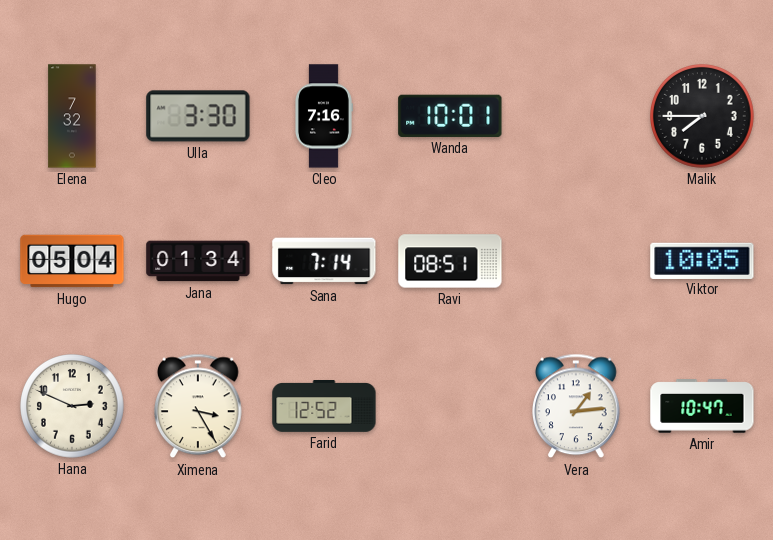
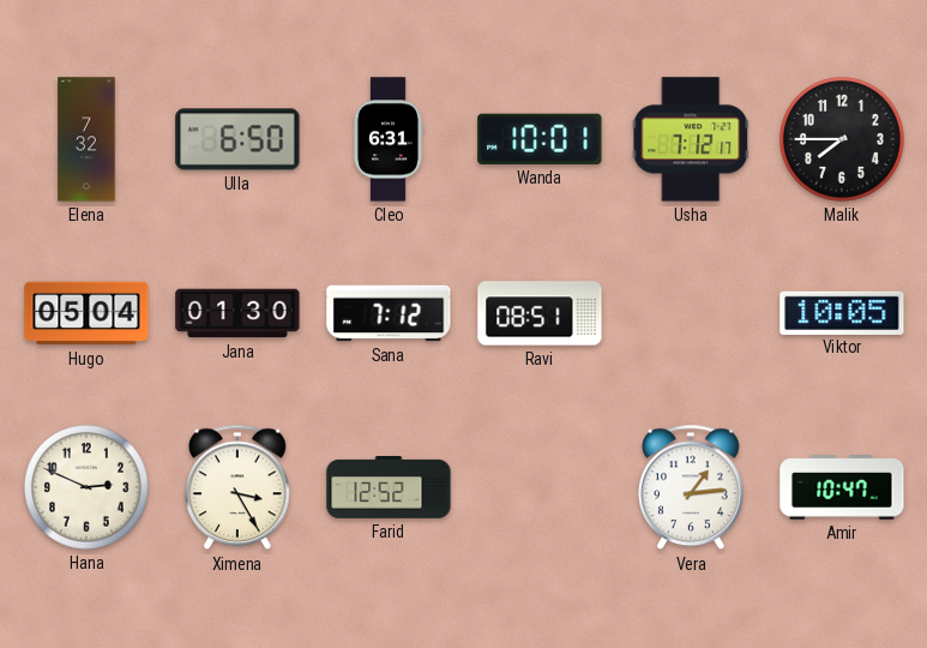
Ulla: 3:30 -> 6:50 (237, 139)
Cleo: 7:16 -> 6:31 (387, 139)
Usha: none -> 7:12 (691, 139)
Jana: 01:34 -> 01:30 (237, 313)
Sana: 7:14 -> 7:12 (389, 313)
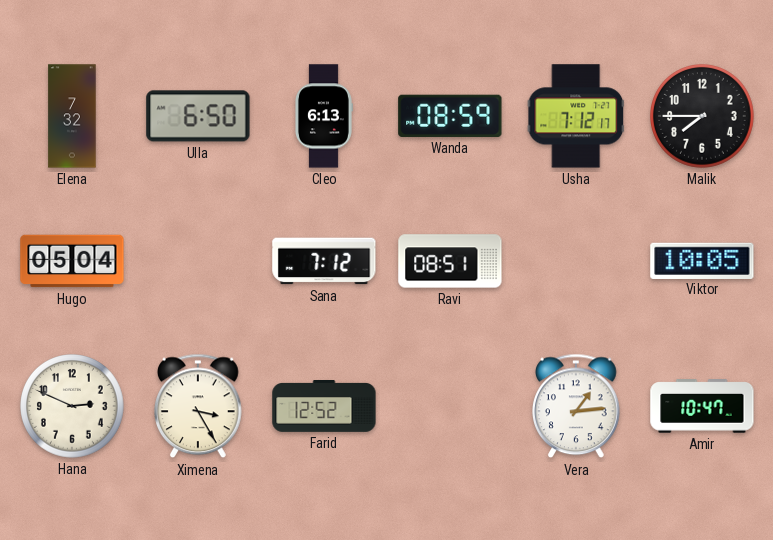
Cleo: 6:31 -> 6:13 (323, 116)
Wanda: 10:01 -> 08:59 (450, 116)
Jana: 01:30 -> none (237, 313)
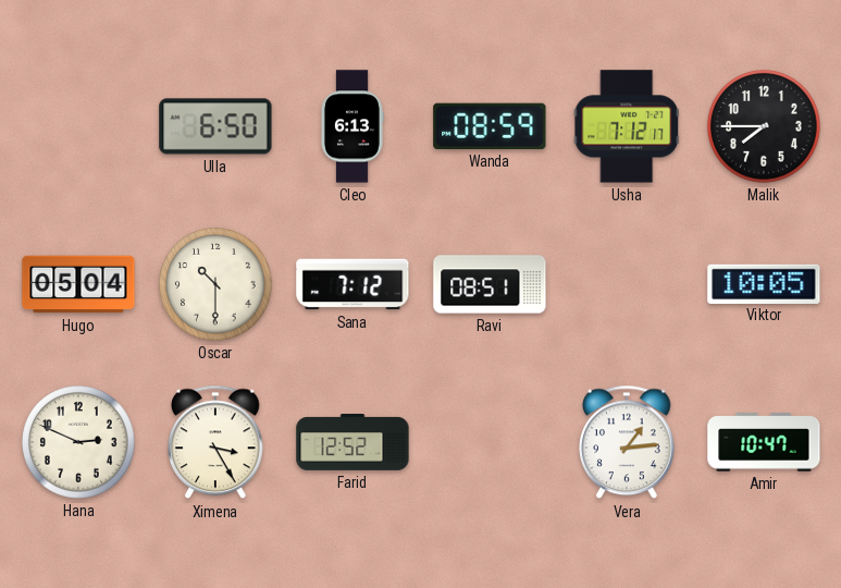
Elena: 7:32 -> none (72, 116)
Oscar: none -> 10:30 (217, 285)
